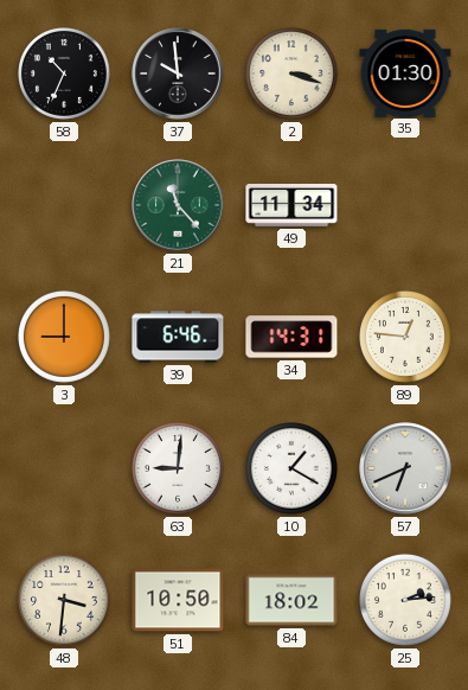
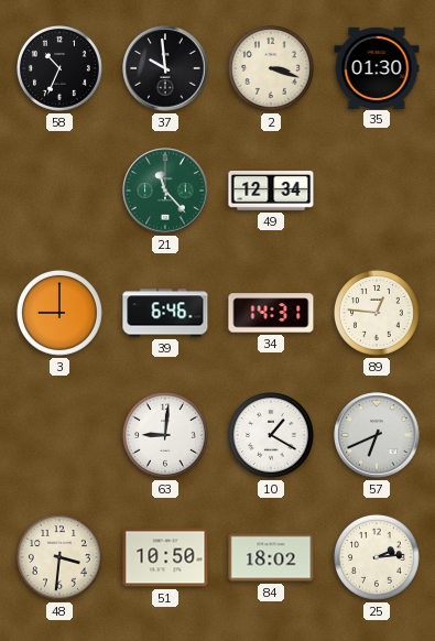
49: 11:34 -> 12:34 (271, 192)
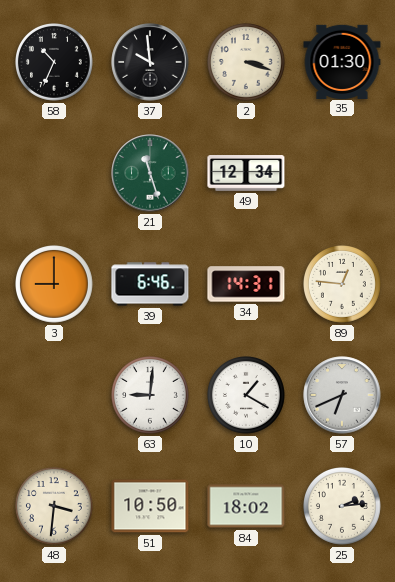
21: 11:23 -> 11:27 (150, 173)
